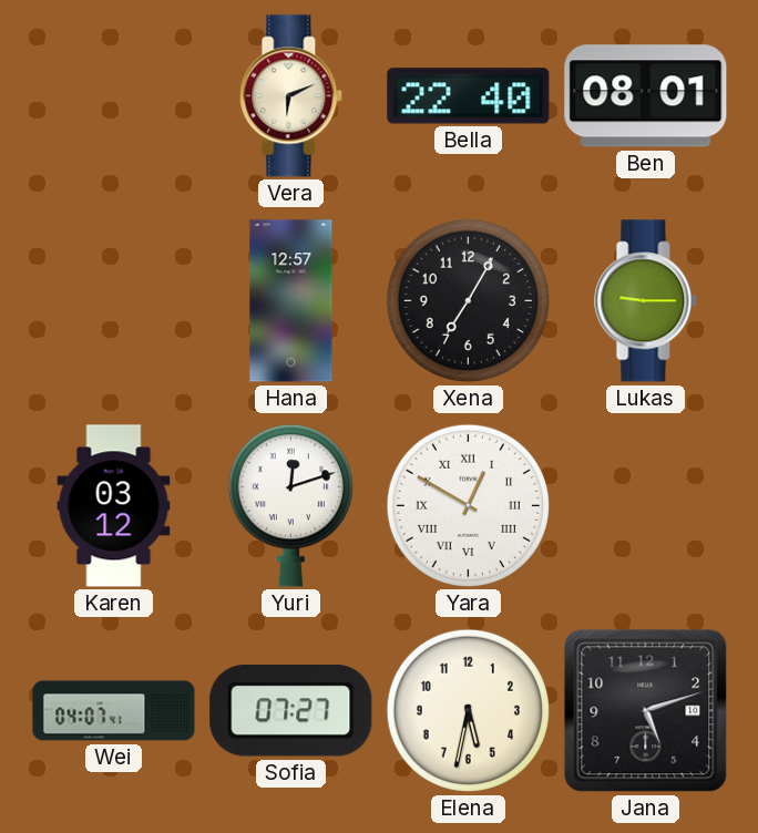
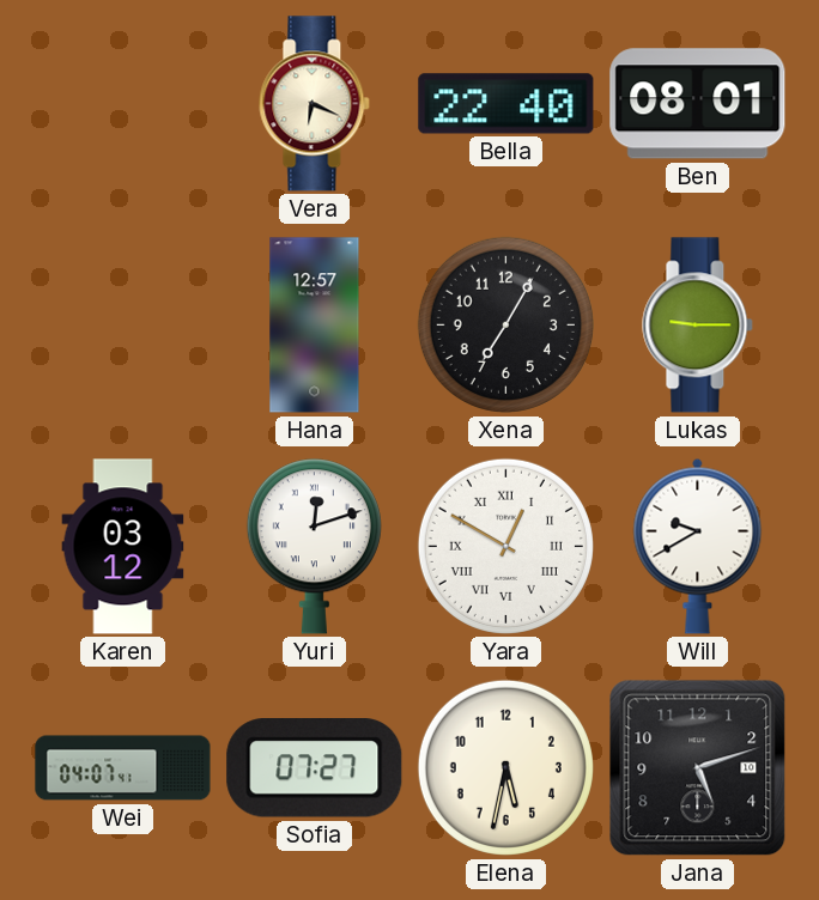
Vera: 6:11 -> 6:19 (315, 104)
Will: none -> 9:40 (698, 546)
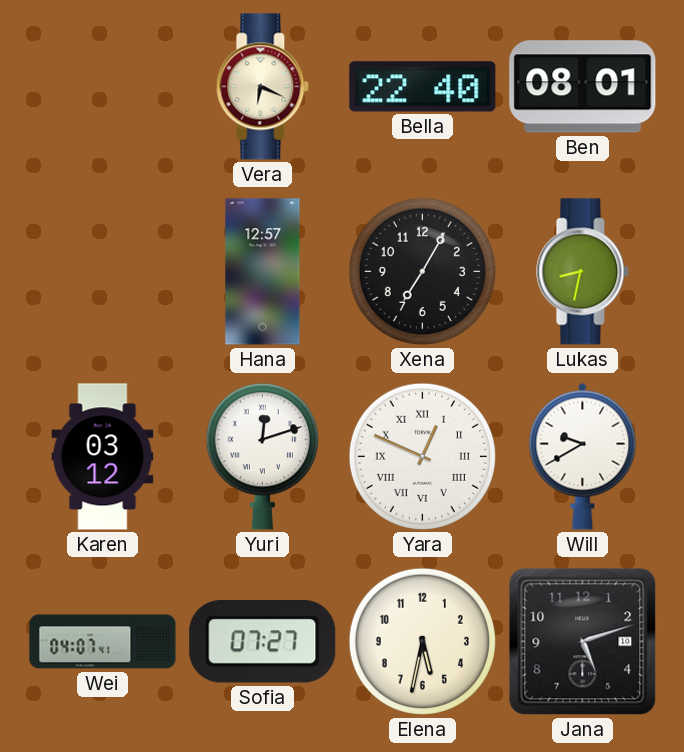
Lukas: 9:15 -> 8:32 (583, 272)
Yara: 12:50 -> 12:49 (422, 456)
